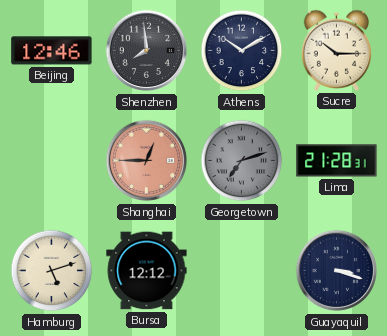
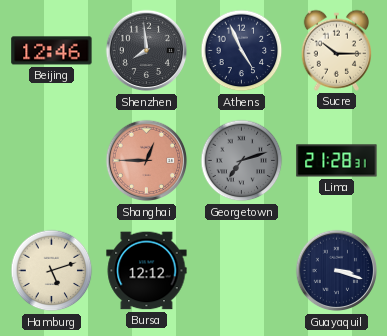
Athens: 10:10 -> 4:56 (242, 51)
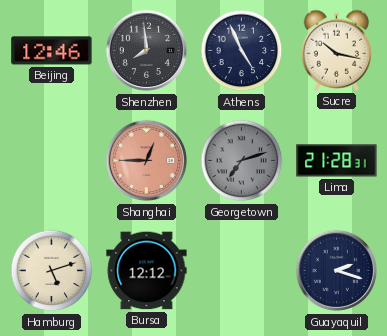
Sucre: 10:15 -> 10:17 (336, 50)
Guayaquil: 3:18 -> 2:18 (337, 271)
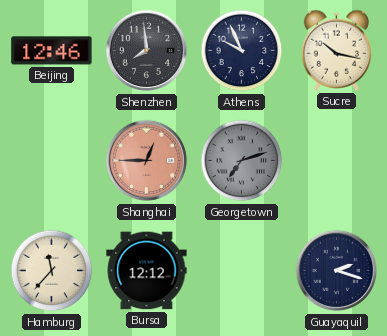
Athens: 4:56 -> 9:56 (242, 51)
Lima: 21:28 -> none (337, 161)
Hamburg: 5:12 -> 11:37 (52, 271)
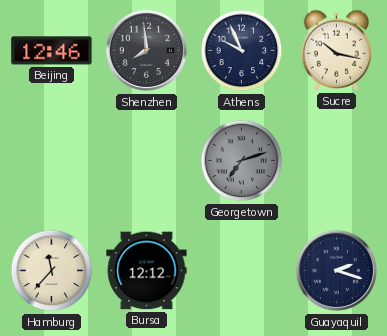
Shanghai: 12:45 -> none (147, 161)
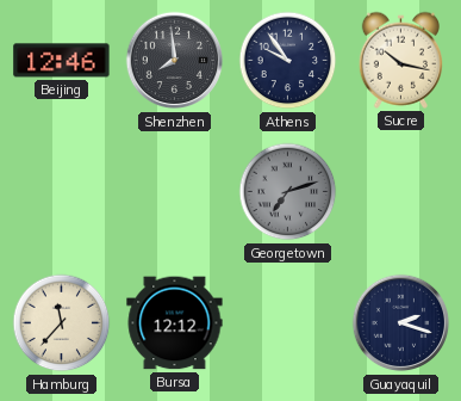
Athens: 9:56 -> 9:54 (288, 61)
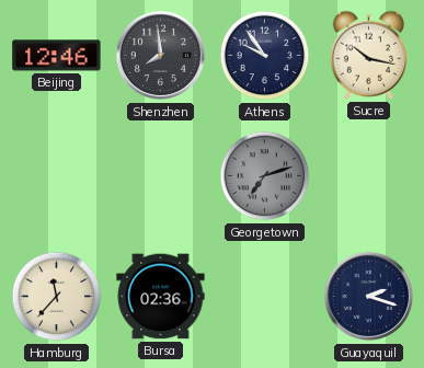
Bursa: 12:12 -> 02:36 (161, 297)
